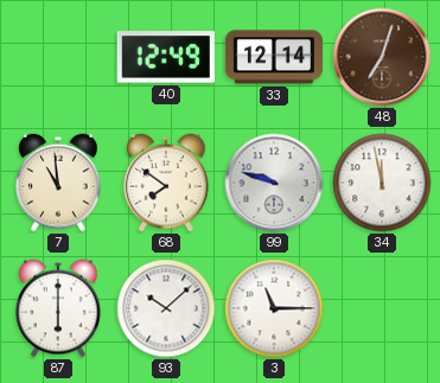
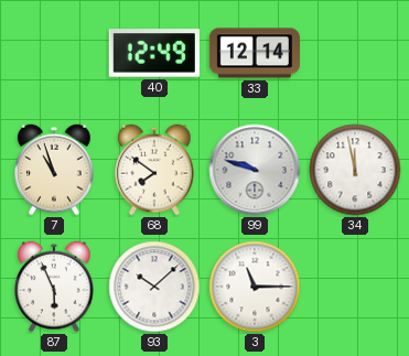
48: 7:03 -> none (382, 57)
7: 10:59 -> 10:57 (54, 170)
87: 6:00 -> 5:56 (54, 287)
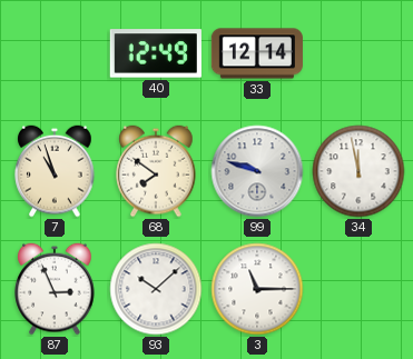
87: 5:56 -> 2:56 (55, 289)
